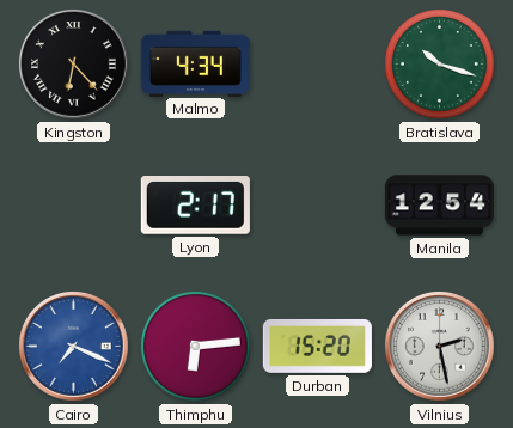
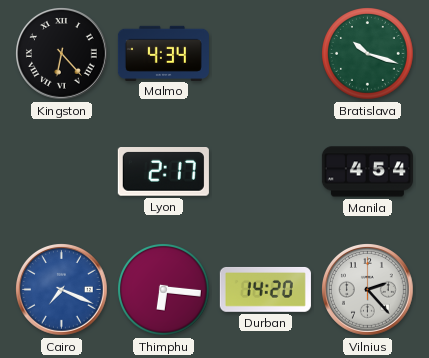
Manila: 12:54 -> 4:54 (367, 172)
Thimphu: 6:14 -> 6:16 (164, 290)
Durban: 15:20 -> 14:20 (265, 289)
Vilnius: 2:28 -> 2:23 (368, 290)
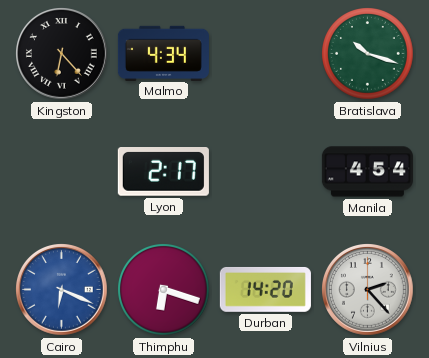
Cairo: 7:19 -> 6:19 (62, 290)
Thimphu: 6:16 -> 6:18 (164, 290)
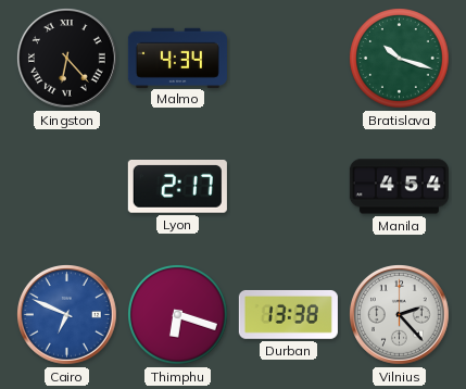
Cairo: 6:19 -> 6:49 (67, 315)
Durban: 14:20 -> 13:38 (288, 314)
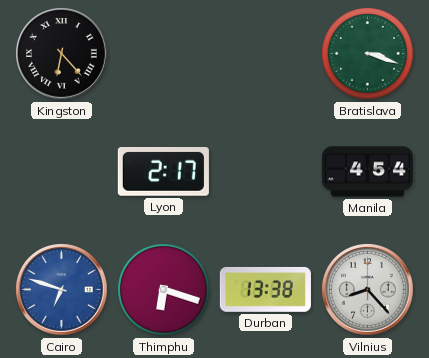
Malmo: 4:34 -> none (177, 58)
Bratislava: 10:18 -> 3:18 (368, 54)
Cairo: 6:49 -> 6:48 (62, 290)
Vilnius: 2:23 -> 8:23 (368, 290)
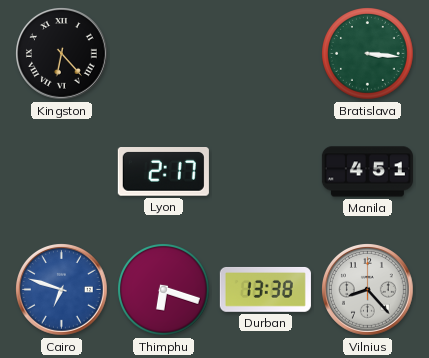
Bratislava: 3:18 -> 3:16 (368, 54)
Manila: 4:54 -> 4:51 (367, 172)
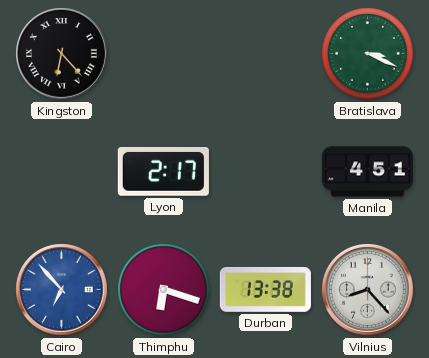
Bratislava: 3:16 -> 3:19 (368, 54)
Cairo: 6:48 -> 6:53 (62, 290)
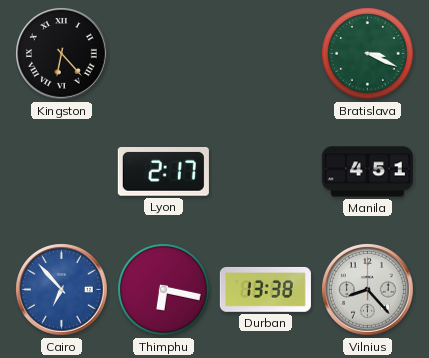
Thimphu: 6:18 -> 6:17 (164, 290)
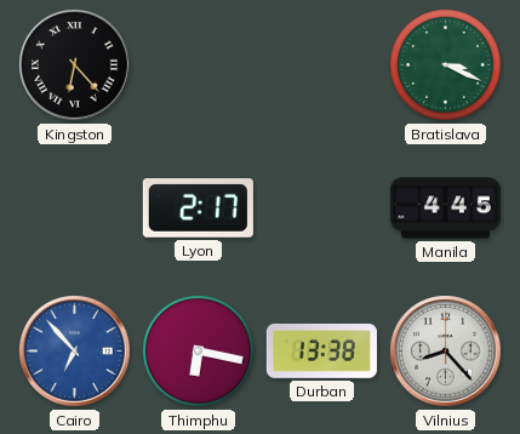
Manila: 4:51 -> 4:45 (445, 209)
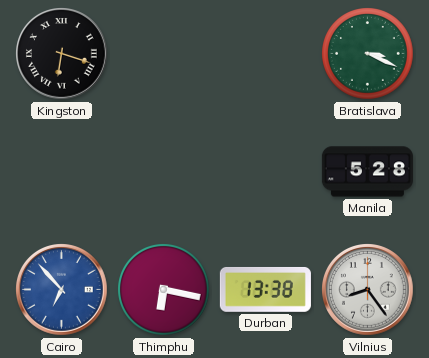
Kingston: 6:23 -> 6:18 (62, 54)
Lyon: 2:17 -> none (198, 209)
Manila: 4:45 -> 5:28 (367, 172)
Vilnius: 8:23 -> 8:24 (368, 290)
